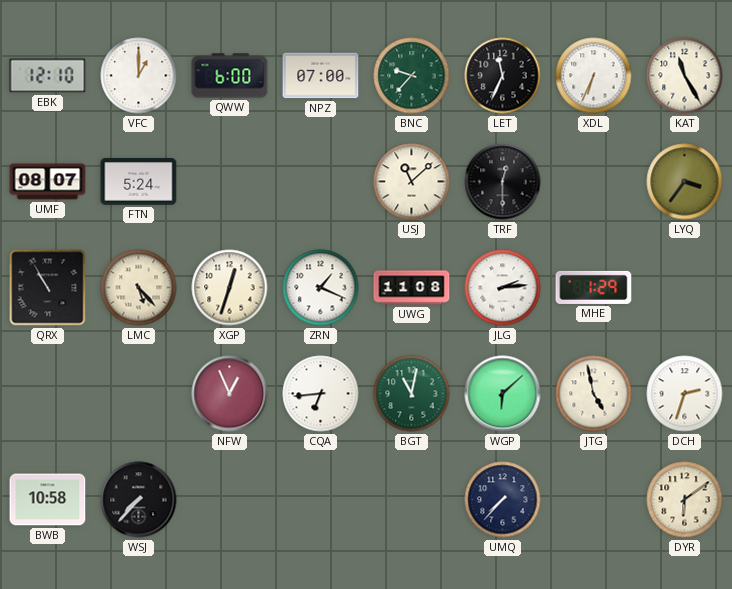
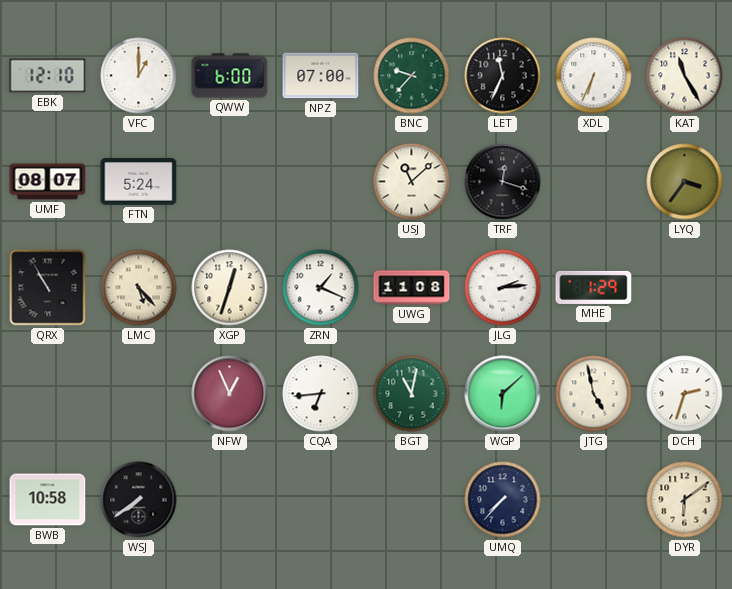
TRF: 12:30 -> 12:18 (503, 182)
WSJ: 7:37 -> 7:39 (139, 500)
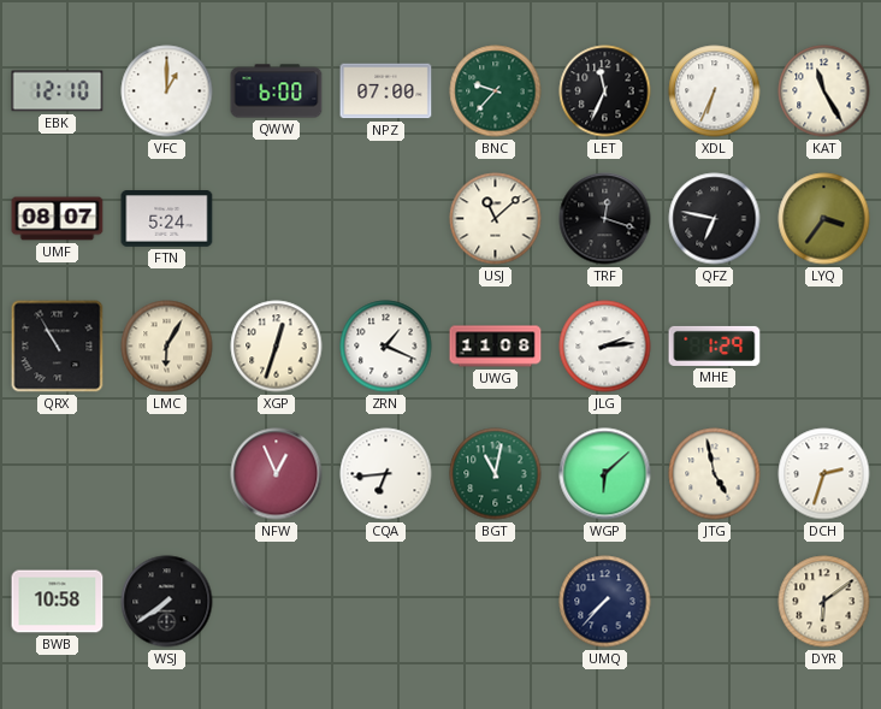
QFZ: none -> 6:47 (715, 219)
LMC: 5:23 -> 6:05 (167, 347)
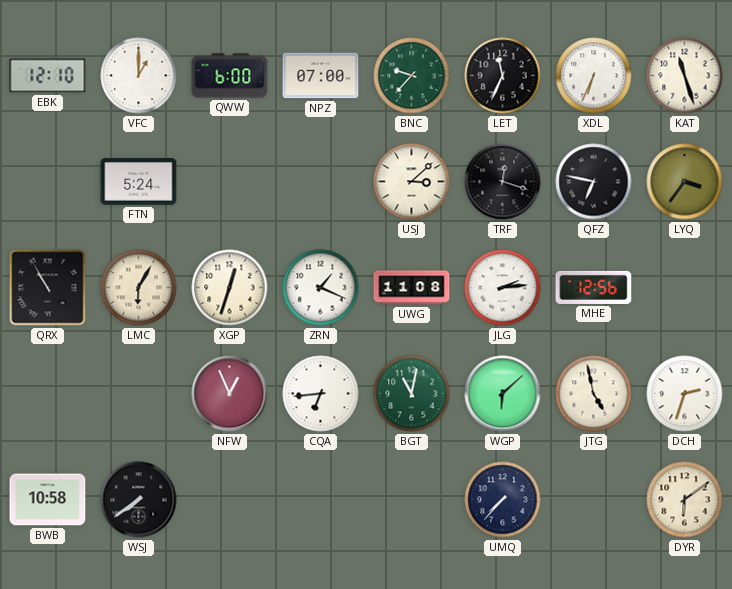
KAT: 11:25 -> 11:27 (685, 76)
UMF: 08:07 -> none (58, 219)
USJ: 11:08 -> 3:08 (412, 182)
MHE: 1:29 -> 12:56 (594, 287)
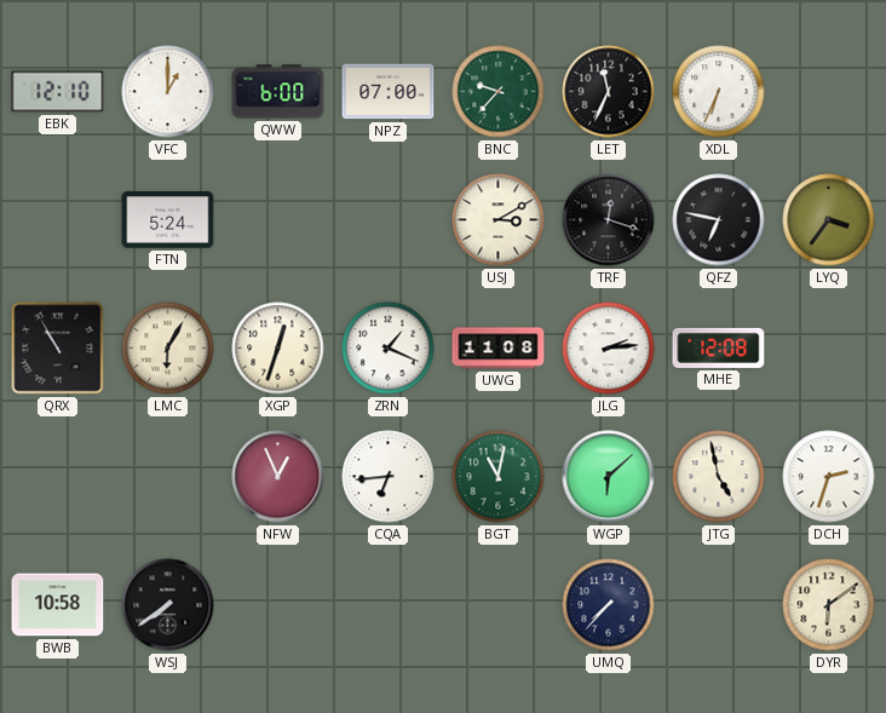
KAT: 11:27 -> none (685, 76)
USJ: 3:08 -> 3:10 (499, 220)
MHE: 12:56 -> 12:08 (719, 347)
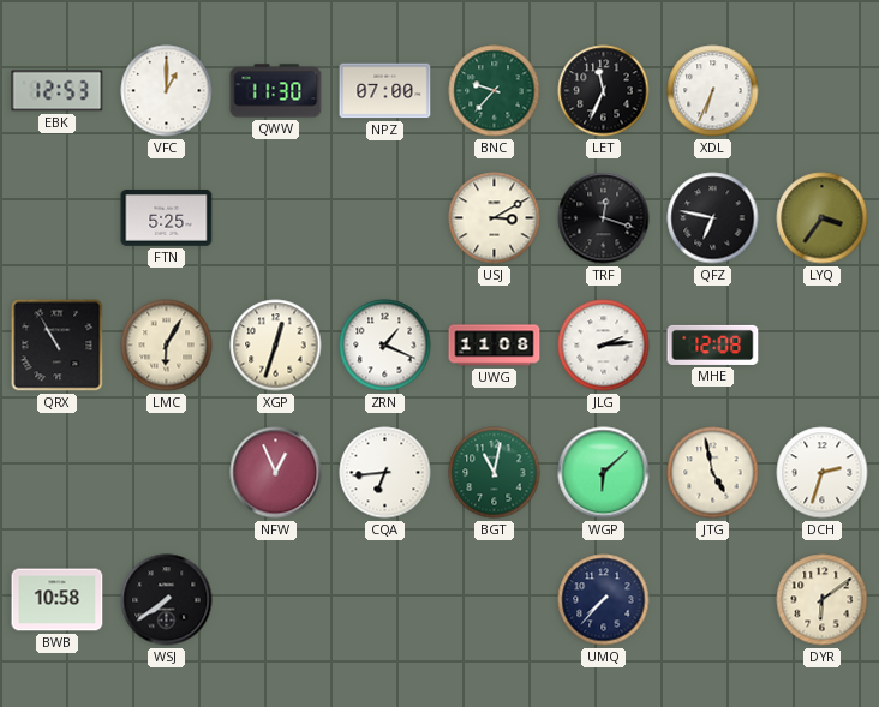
EBK: 12:10 -> 12:53 (58, 91)
QWW: 6:00 -> 11:30 (276, 91)
FTN: 5:24 -> 5:25 (167, 218)
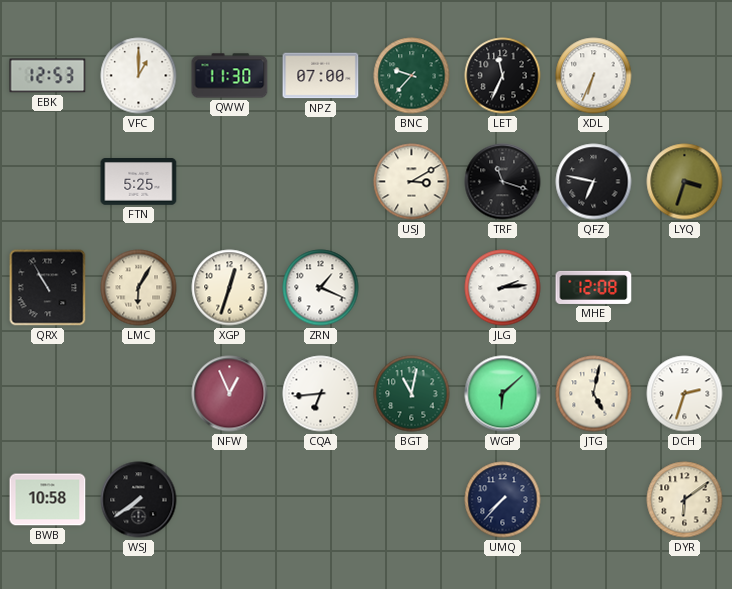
TRF: 12:18 -> 11:18 (503, 182)
LYQ: 3:36 -> 3:33 (685, 182)
UWG: 11:08 -> none (495, 346)
JTG: 4:58 -> 5:02 (594, 394)
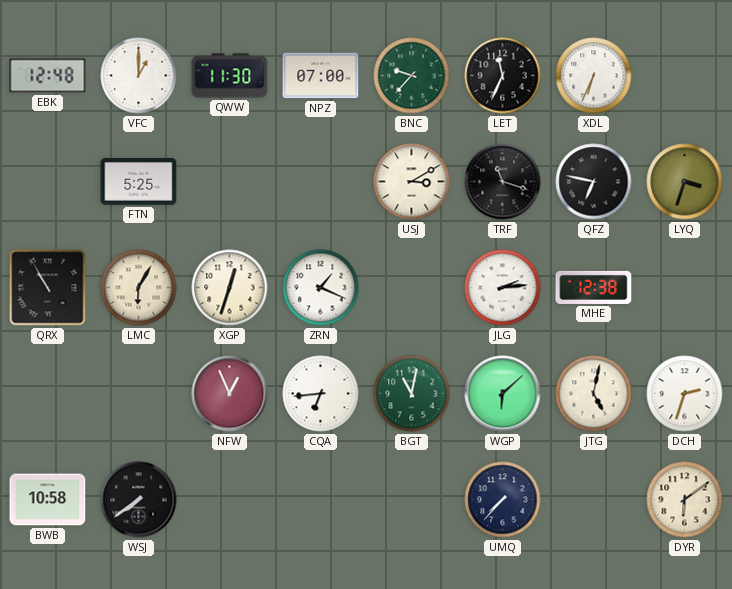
EBK: 12:53 -> 12:48 (48, 76)
MHE: 12:08 -> 12:38 (594, 287)
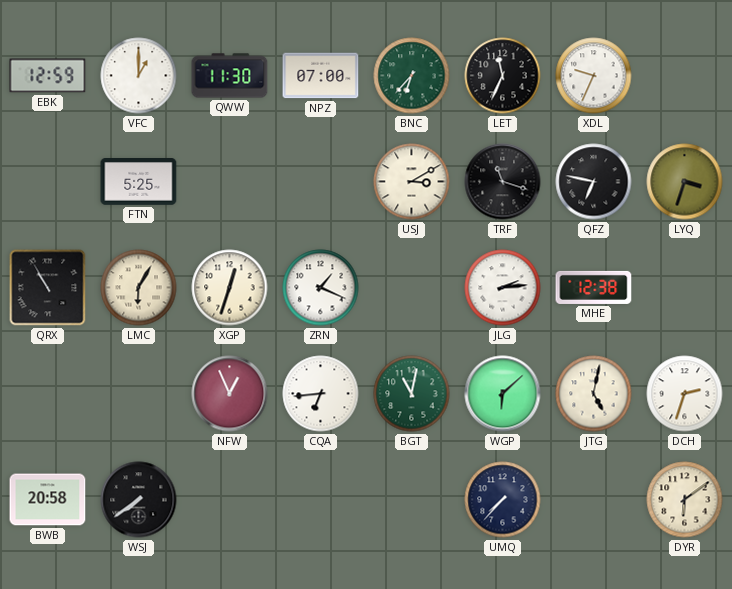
EBK: 12:48 -> 12:59 (48, 76)
BNC: 9:37 -> 6:37 (412, 76)
XDL: 6:34 -> 9:34 (594, 76)
BWB: 10:58 -> 20:58 (48, 500)
